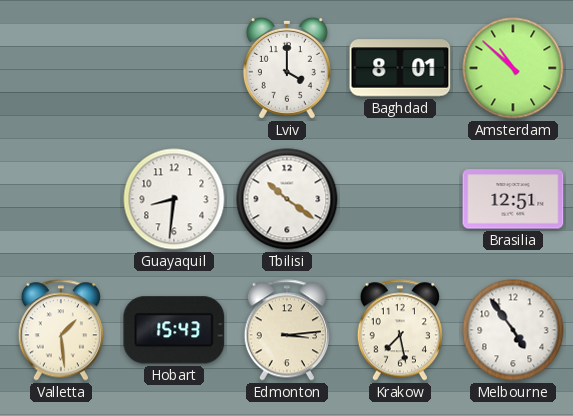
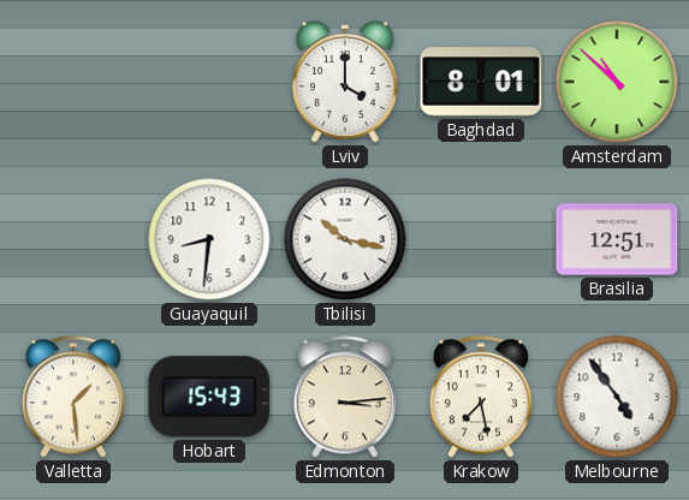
Tbilisi: 10:21 -> 10:17 (345, 239)
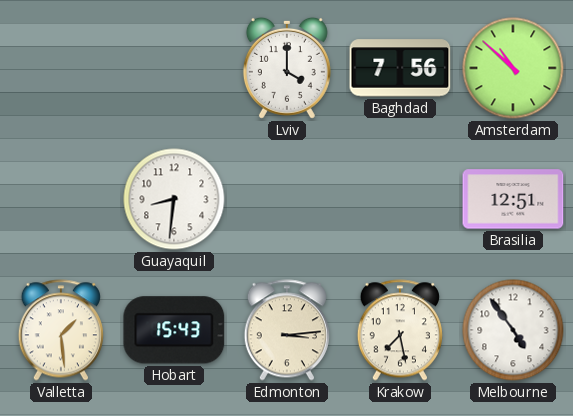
Baghdad: 8:01 -> 7:56 (400, 68)
Tbilisi: 10:17 -> none (345, 239)
